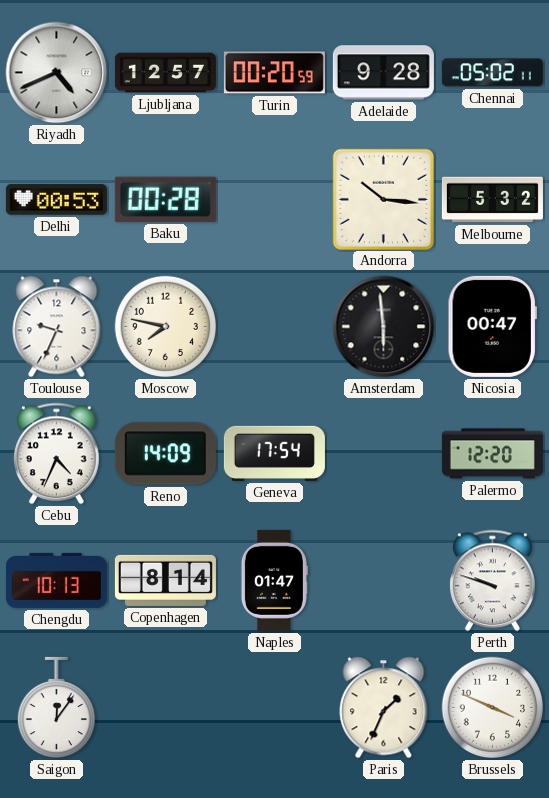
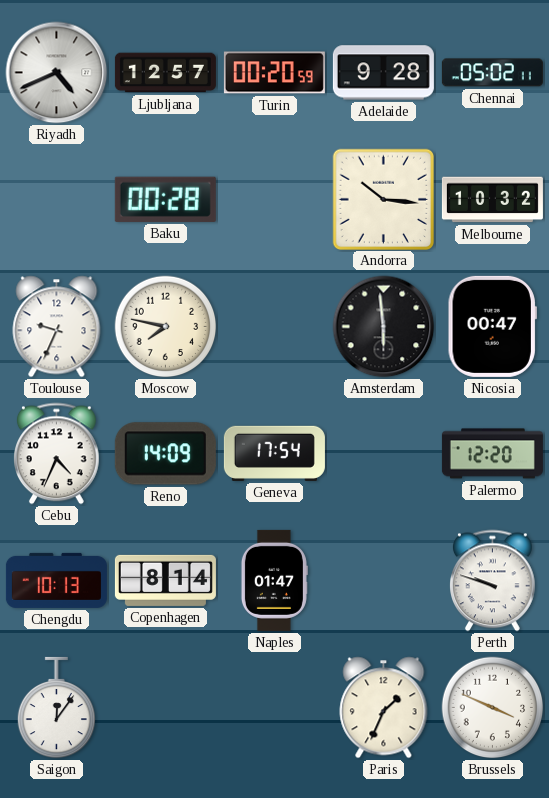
Delhi: 00:53 -> none (56, 200)
Melbourne: 5:32 -> 10:32 (492, 200)
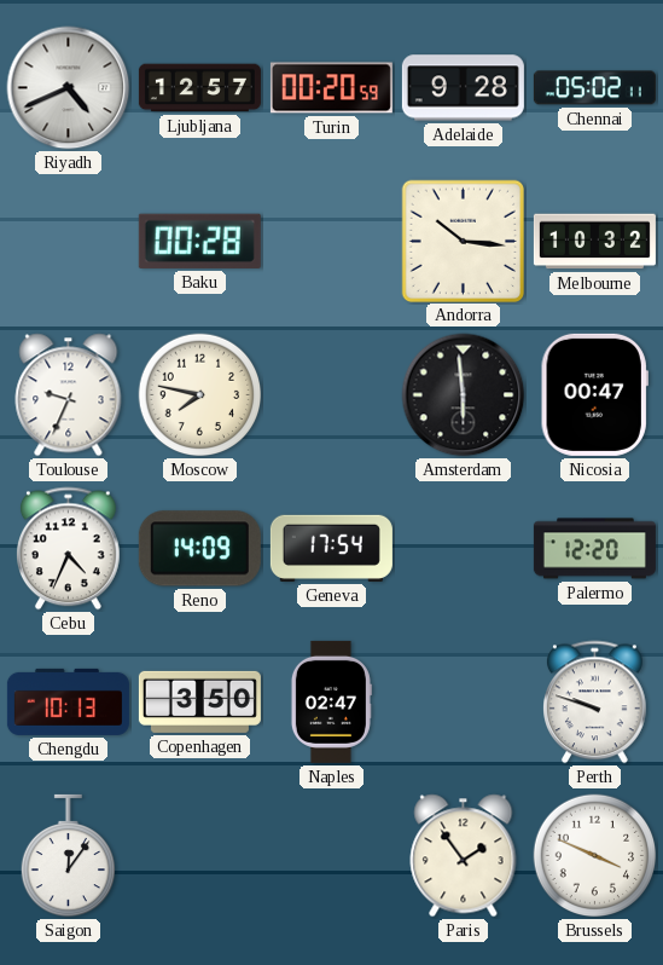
Copenhagen: 8:14 -> 3:50 (199, 701)
Naples: 01:47 -> 02:47 (331, 701)
Paris: 1:34 -> 1:54 (464, 856)
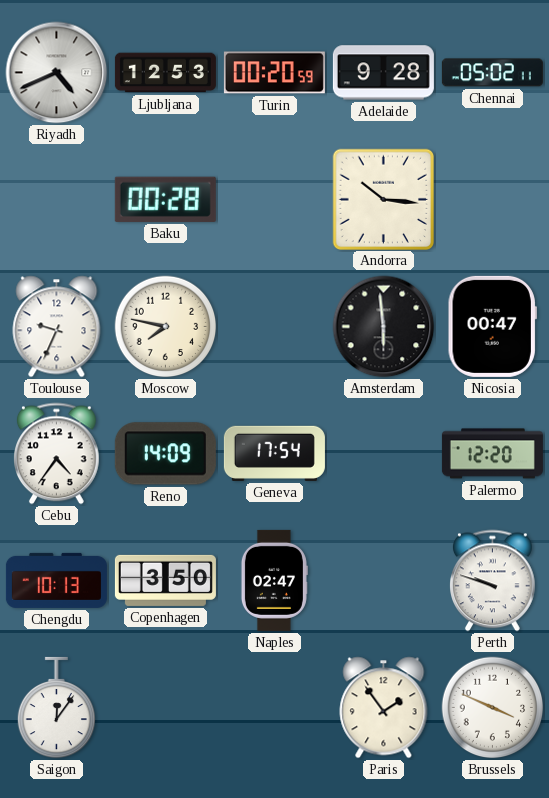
Ljubljana: 12:57 -> 12:53 (165, 73)
Melbourne: 10:32 -> none (594, 242)
Cebu: 4:34 -> 4:36 (57, 454)
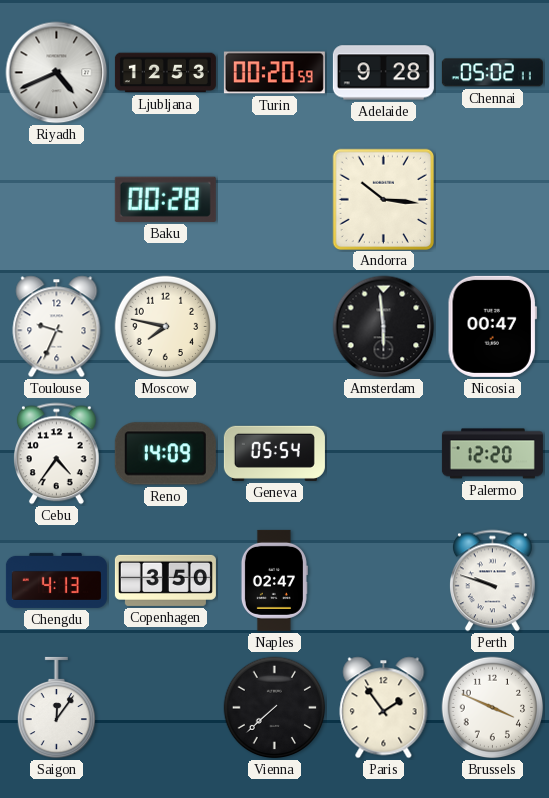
Geneva: 17:54 -> 05:54 (274, 453)
Chengdu: 10:13 -> 4:13 (56, 580)
Vienna: none -> 7:38 (275, 708)
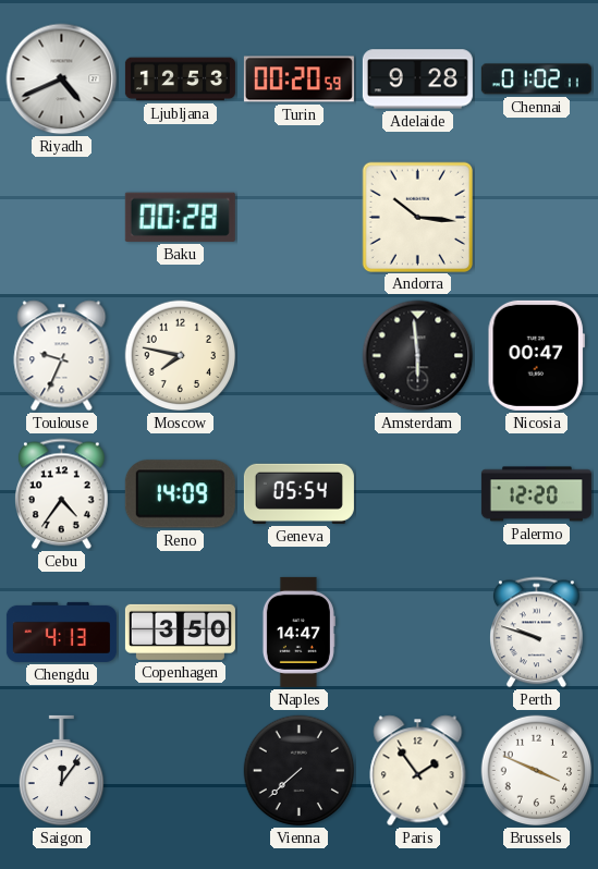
Chennai: 05:02 -> 01:02 (536, 79)
Naples: 02:47 -> 14:47 (298, 632)
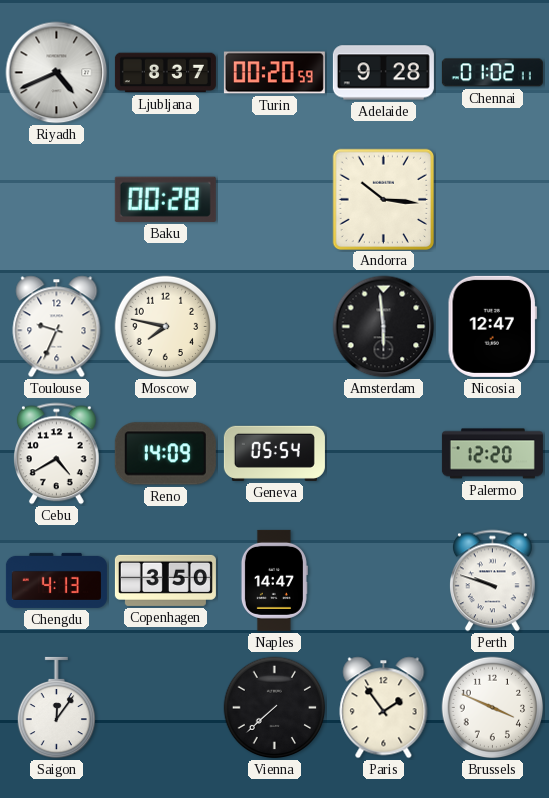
Ljubljana: 12:53 -> 8:37 (165, 73)
Nicosia: 00:47 -> 12:47 (492, 326)
Cebu: 4:36 -> 4:40 (57, 454)
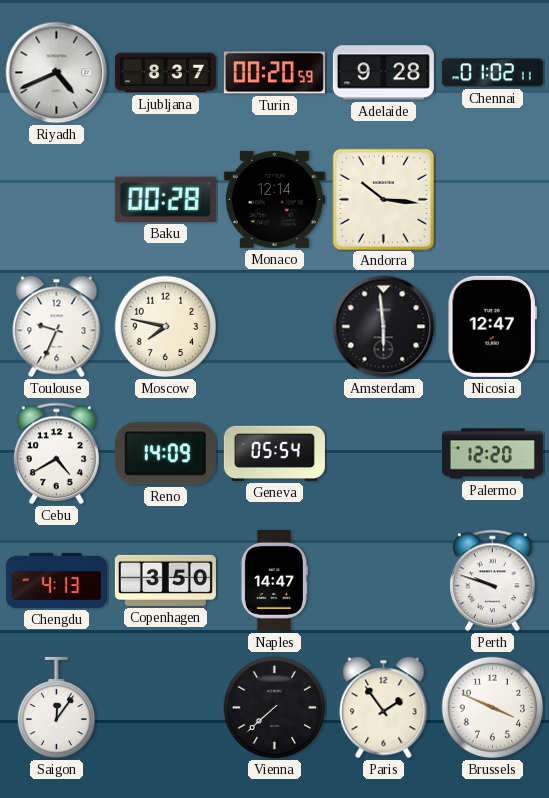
Monaco: none -> 12:14 (274, 199)
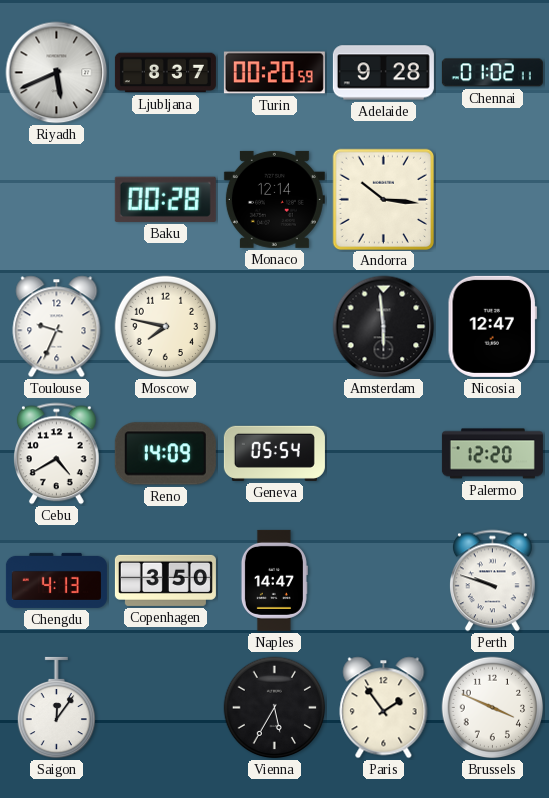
Riyadh: 4:41 -> 5:41 (57, 73)
Vienna: 7:38 -> 5:35 (275, 708)
